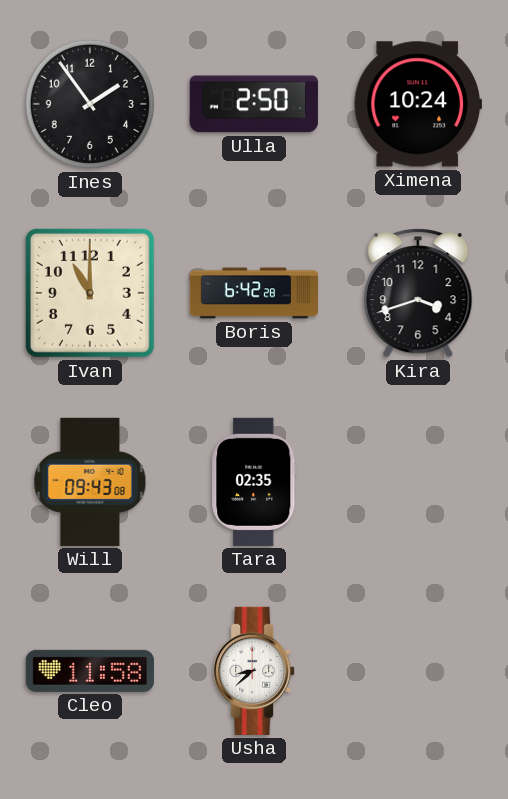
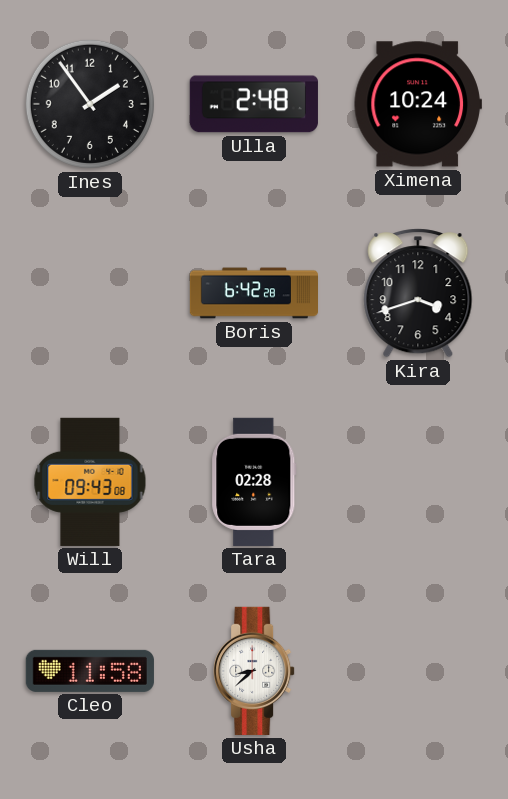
Ulla: 2:50 -> 2:48 (254, 104)
Ivan: 11:00 -> none (90, 293)
Tara: 02:35 -> 02:28 (254, 482)
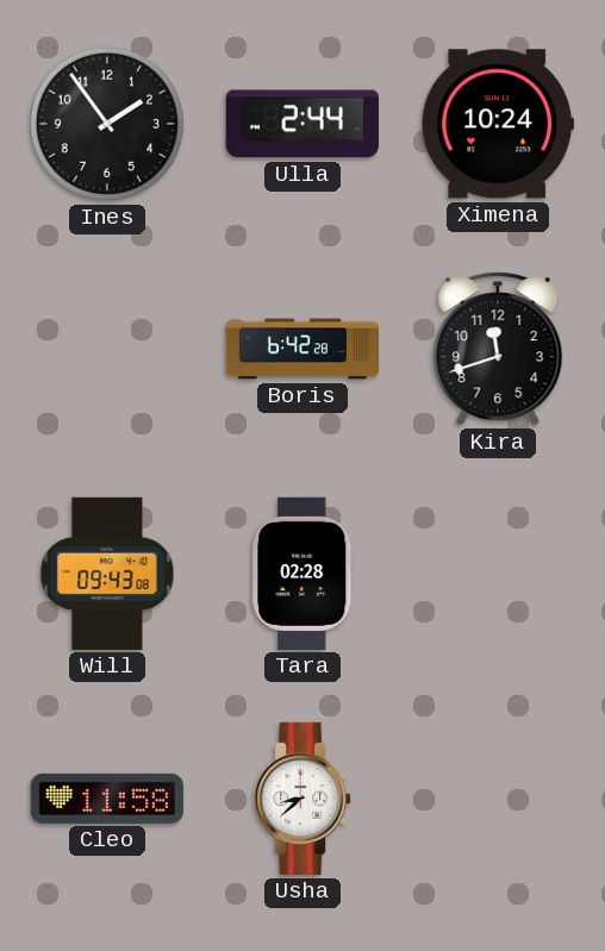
Ulla: 2:48 -> 2:44 (302, 124)
Kira: 3:42 -> 11:42 (498, 349)
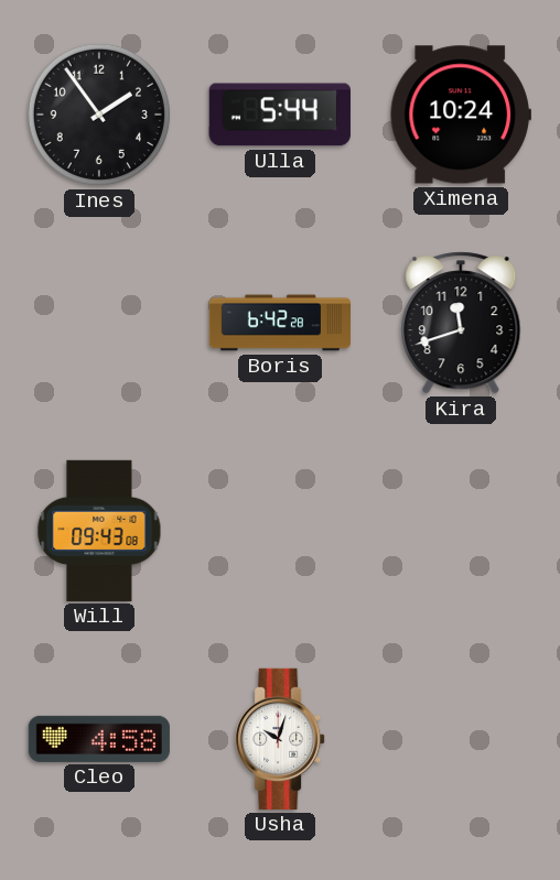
Ulla: 2:44 -> 5:44 (280, 115)
Tara: 02:28 -> none (302, 574)
Cleo: 11:58 -> 4:58 (99, 739)
Usha: 8:38 -> 10:03 (280, 739)
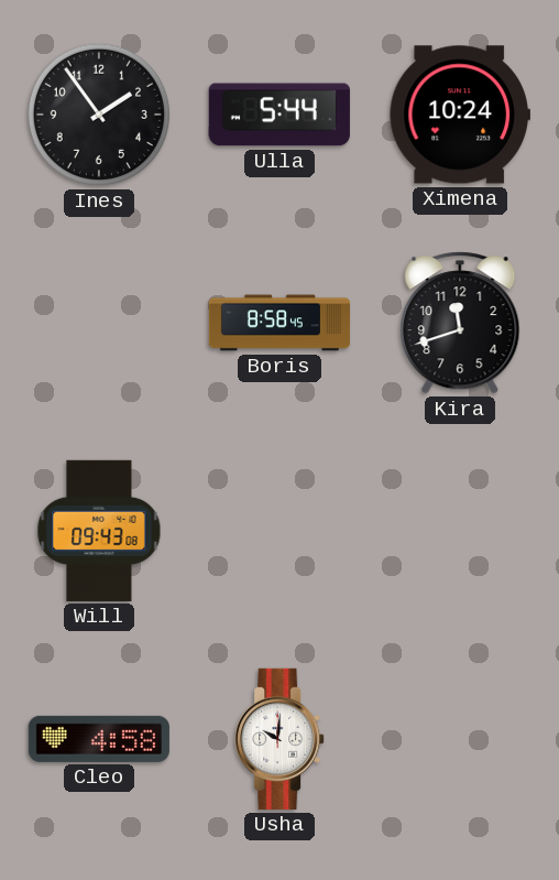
Boris: 6:42 -> 8:58 (278, 323)
Usha: 10:03 -> 10:01 (279, 739)
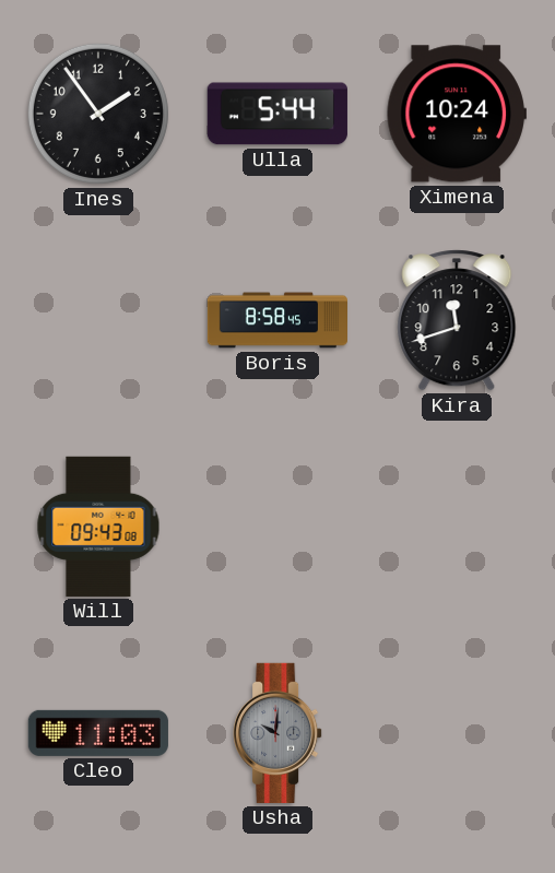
Cleo: 4:58 -> 11:03 (98, 733)
Usha dial: white -> grey (277, 733)
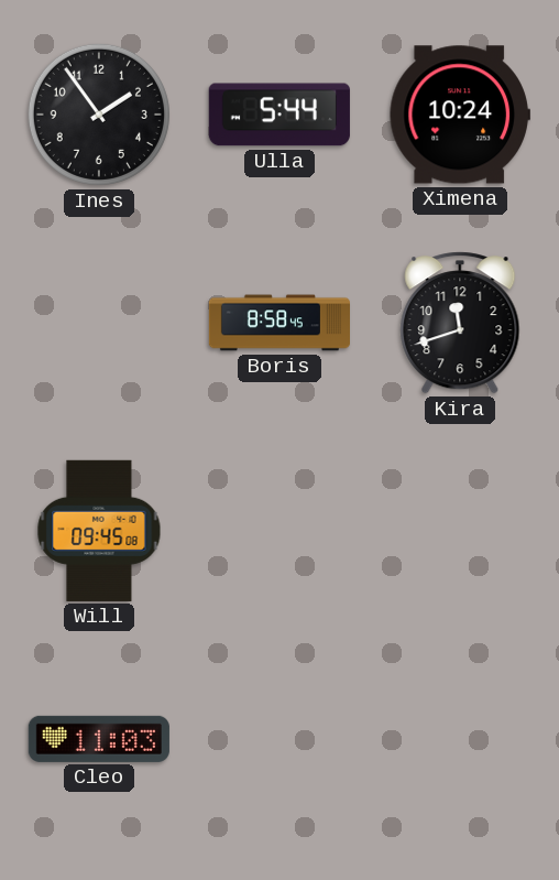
Will: 09:43 -> 09:45 (99, 531)
Usha: 10:01 -> none (277, 733)
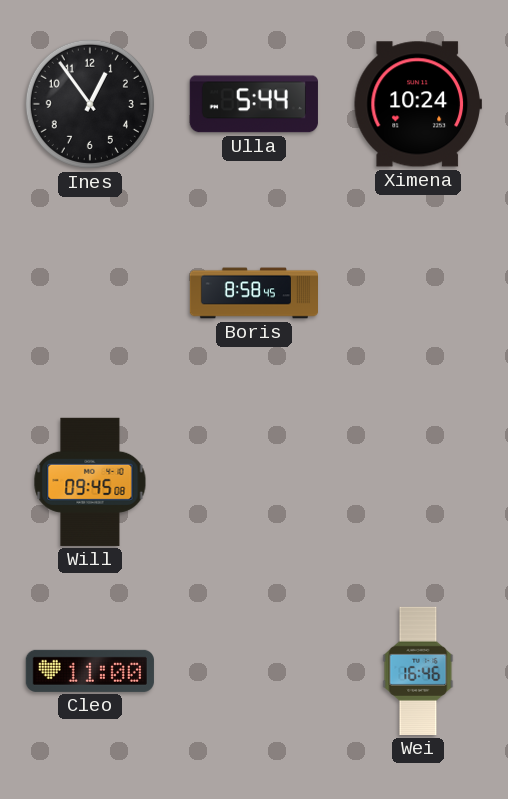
Ines: 1:54 -> 12:54 (90, 104)
Kira: 11:42 -> none (460, 323)
Cleo: 11:03 -> 11:00 (90, 671)
Wei: none -> 16:46 (418, 671)
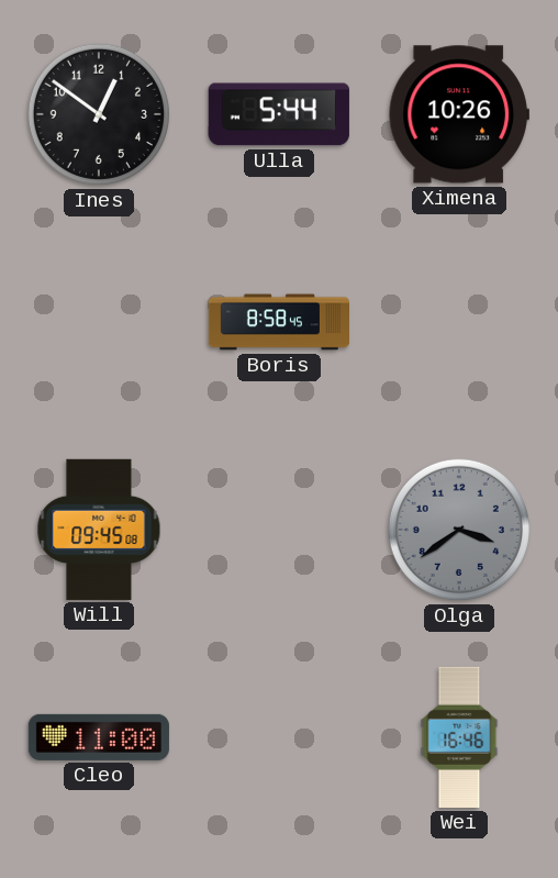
Ines: 12:54 -> 12:51 (99, 114)
Ximena: 10:24 -> 10:26 (459, 114)
Olga: none -> 3:39 (459, 530)
